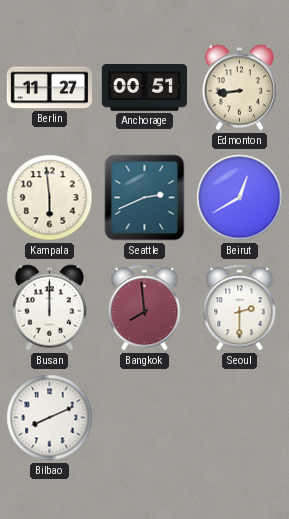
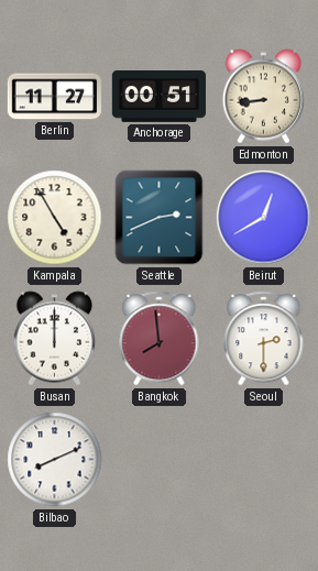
Kampala: 5:59 -> 4:55 (55, 218)
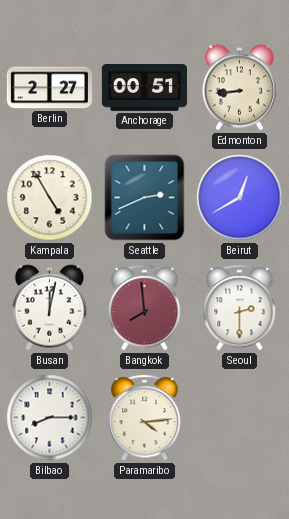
Berlin: 11:27 -> 2:27 (49, 88)
Busan: 12:00 -> 12:02 (50, 308)
Bilbao: 8:11 -> 8:15 (50, 418)
Paramaribo: none -> 4:14 (145, 418)
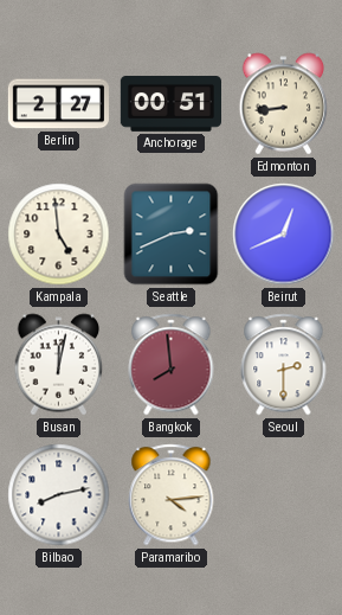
Kampala: 4:55 -> 4:59 (59, 235)
Beirut: 12:40 -> 12:41 (284, 235)
Bilbao: 8:15 -> 8:13 (59, 495)
